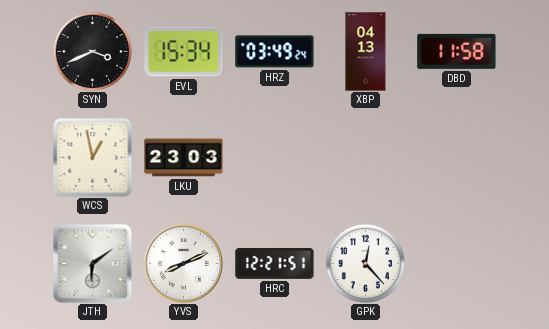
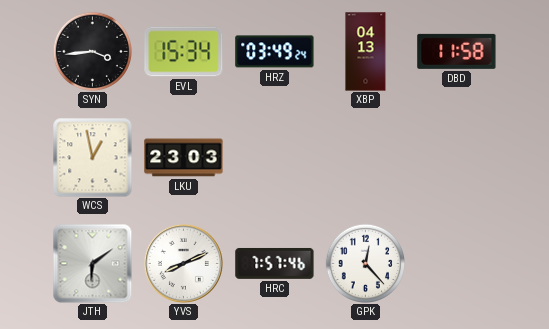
SYN: 3:41 -> 3:44 (92, 51)
HRC: 12:21 -> 7:57 (275, 263)
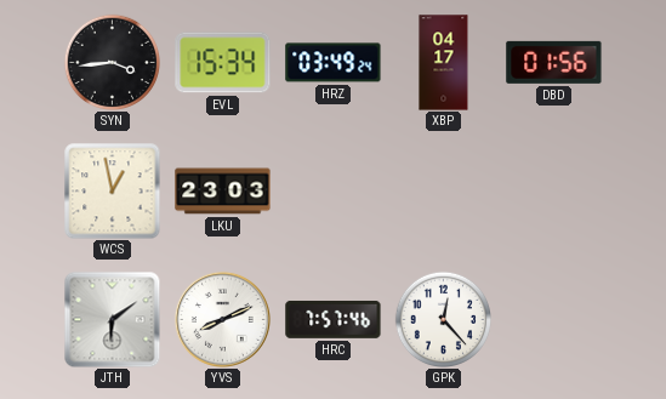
XBP: 04:13 -> 04:17 (444, 63)
DBD: 11:58 -> 01:56 (554, 62)
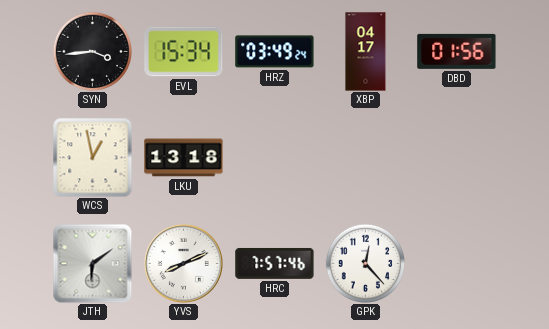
LKU: 23:03 -> 13:18 (184, 158)
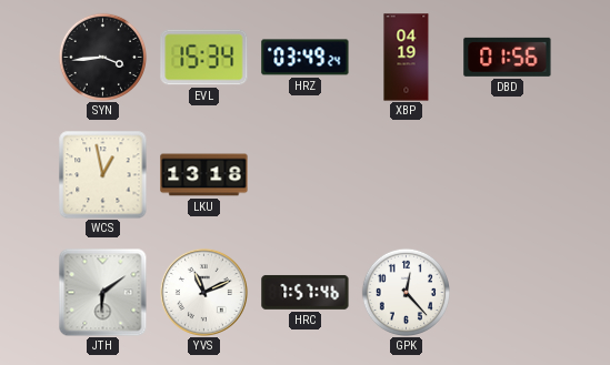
XBP: 04:17 -> 04:19 (407, 58)
YVS: 8:11 -> 11:11 (203, 292)
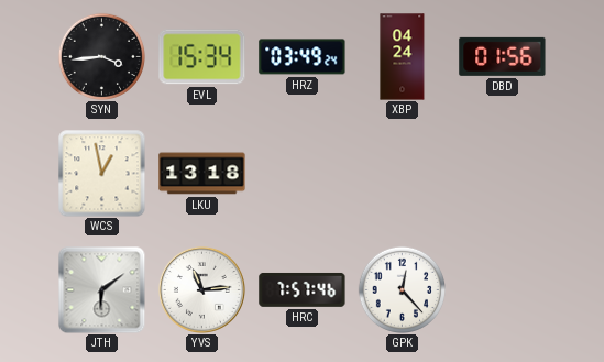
XBP: 04:19 -> 04:24 (403, 57)
YVS: 11:11 -> 11:14 (201, 289)
